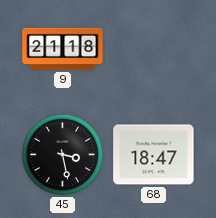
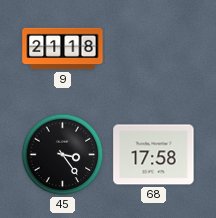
45: 3:28 -> 3:24 (63, 155)
68: 18:47 -> 17:58 (154, 155)
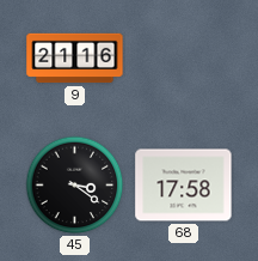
9: 21:18 -> 21:16 (75, 59)
45: 3:24 -> 3:21 (75, 186)
